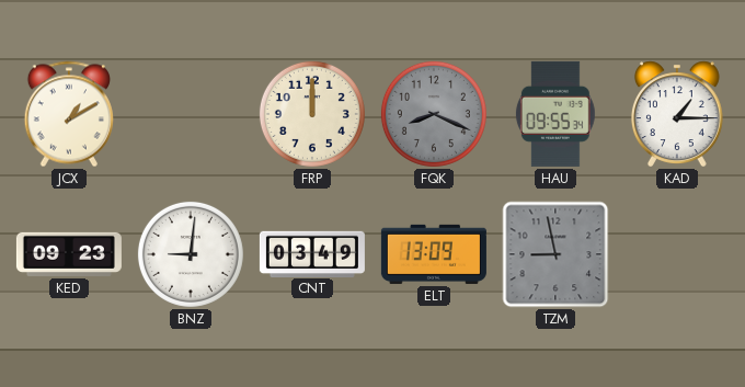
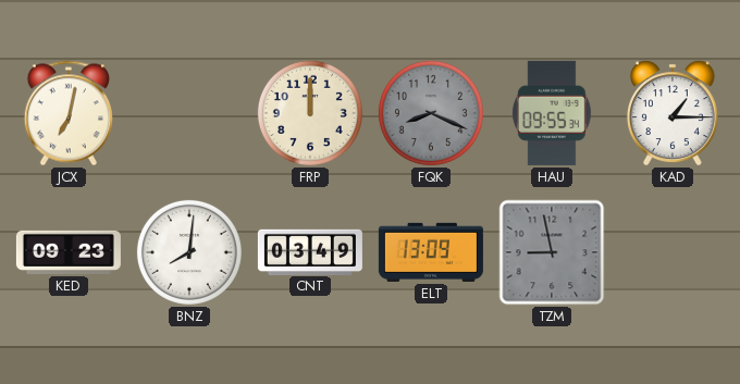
JCX: 1:10 -> 7:02 (69, 113)
BNZ: 9:01 -> 8:01 (189, 252)
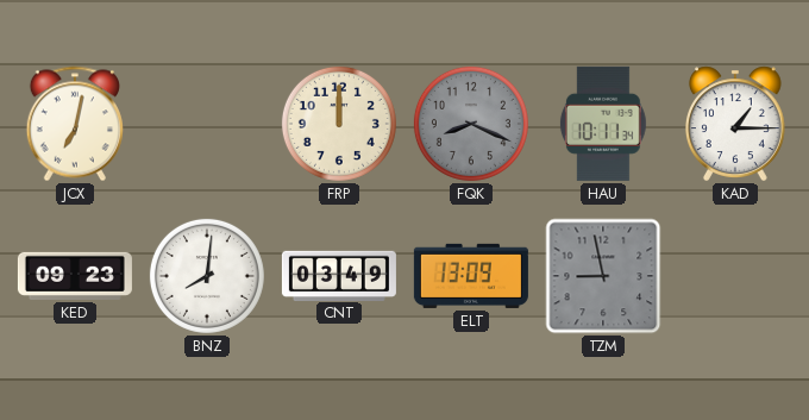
HAU: 09:55 -> 10:11 (603, 124)
